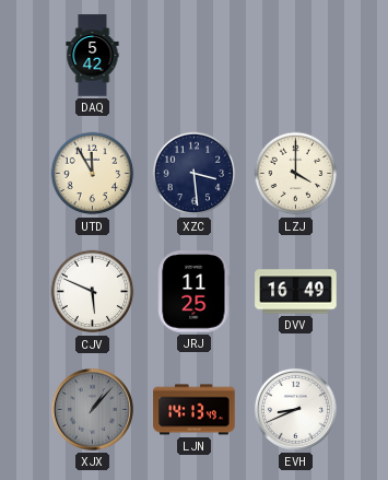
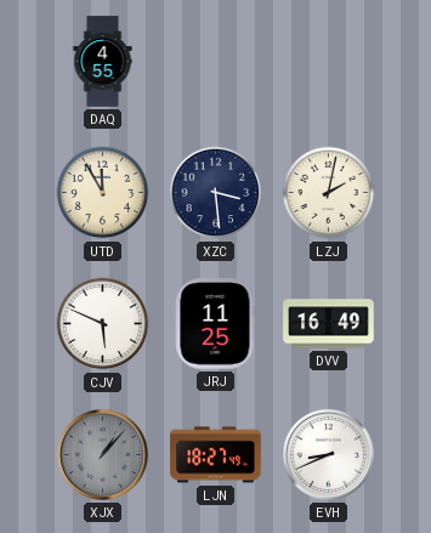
DAQ: 5:42 -> 4:55 (103, 62)
LZJ: 4:00 -> 2:02 (329, 193)
LJN: 14:13 -> 18:27 (216, 455)
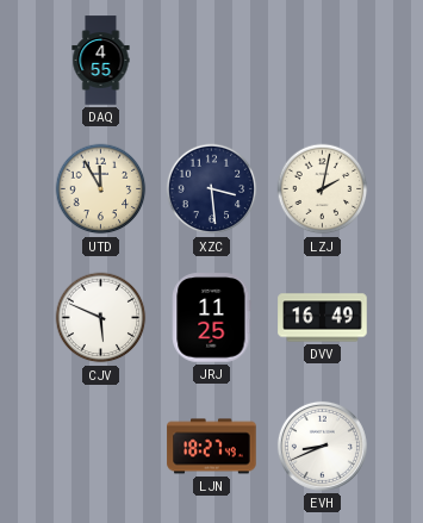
XJX: 1:07 -> none (102, 454)
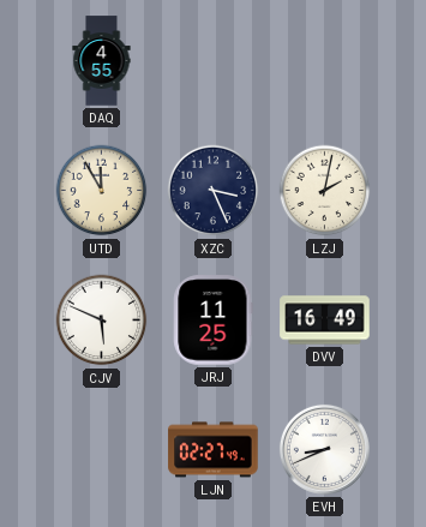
XZC: 3:29 -> 3:26 (214, 191)
LJN: 18:27 -> 02:27 (214, 450)
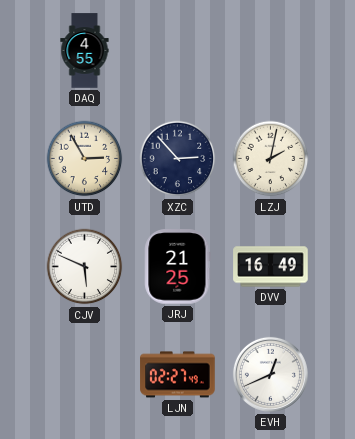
UTD: 11:55 -> 2:55 (85, 159)
XZC: 3:26 -> 2:53 (178, 159)
JRJ: 11:25 -> 21:25 (178, 267)
EVH: 8:41 -> 12:41 (270, 374)
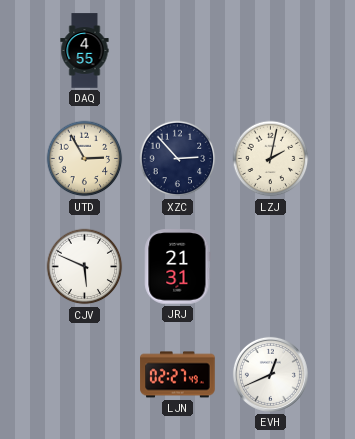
JRJ: 21:25 -> 21:31 (178, 267)
DVV: 16:49 -> none (271, 267)
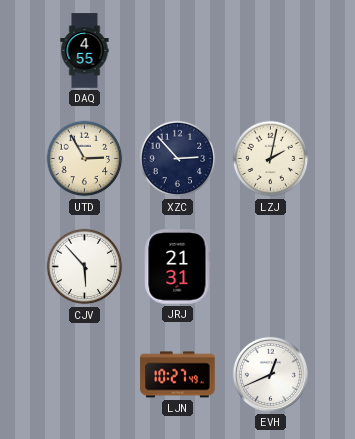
CJV: 5:49 -> 5:53 (85, 267)
LJN: 02:27 -> 10:27 (178, 375)
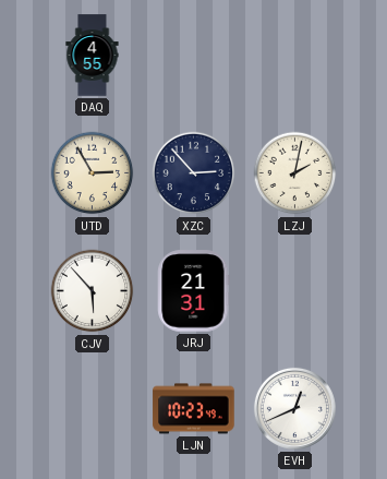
LJN: 10:27 -> 10:23 (194, 409)
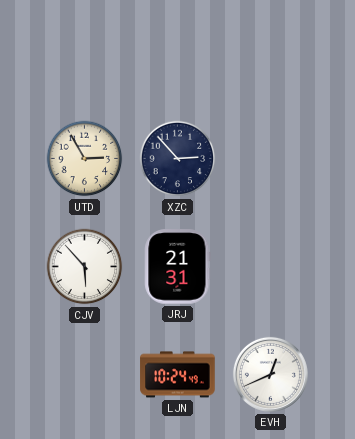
DAQ: 4:55 -> none (93, 56)
LZJ: 2:02 -> none (295, 173)
LJN: 10:23 -> 10:24 (178, 375)
